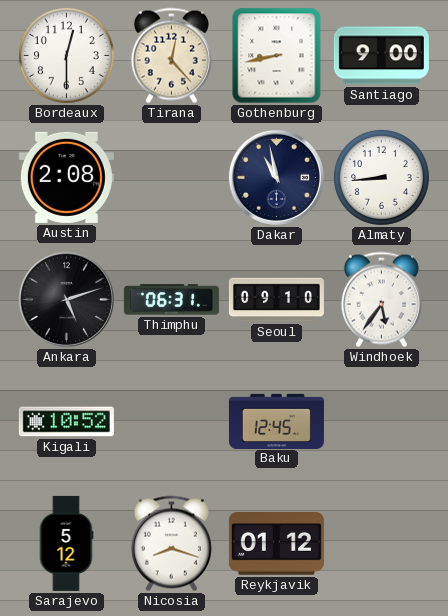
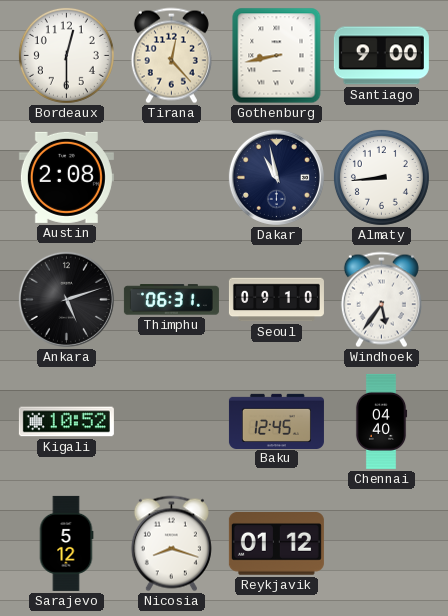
Chennai: none -> 04:40 (381, 421)
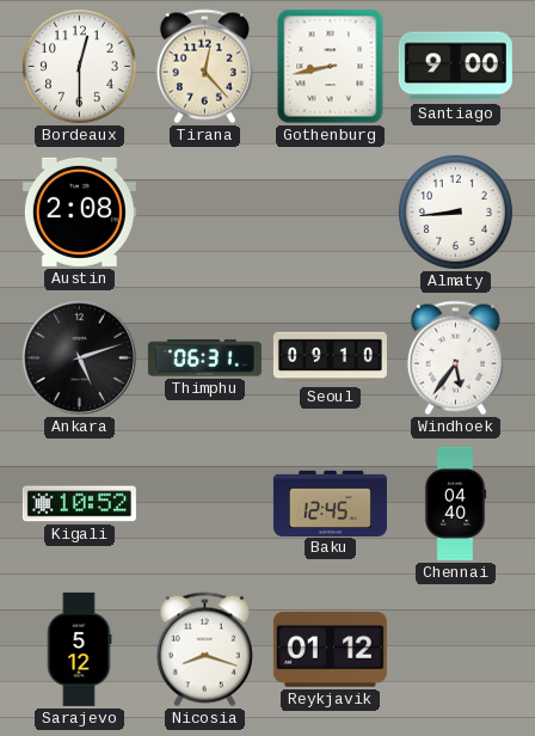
Dakar: 10:58 -> none (276, 177)
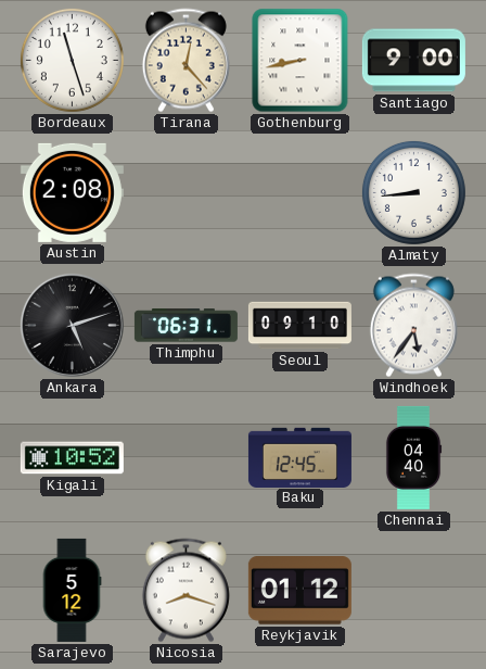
Bordeaux: 12:30 -> 11:27 (72, 60)
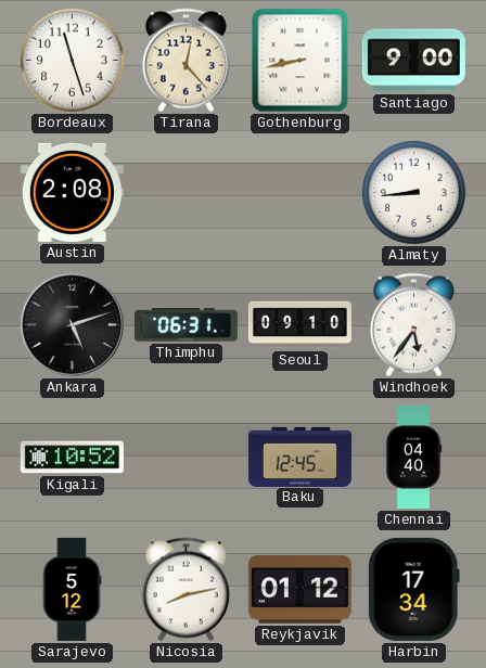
Nicosia: 8:18 -> 8:13 (186, 590)
Harbin: none -> 17:34 (413, 589)
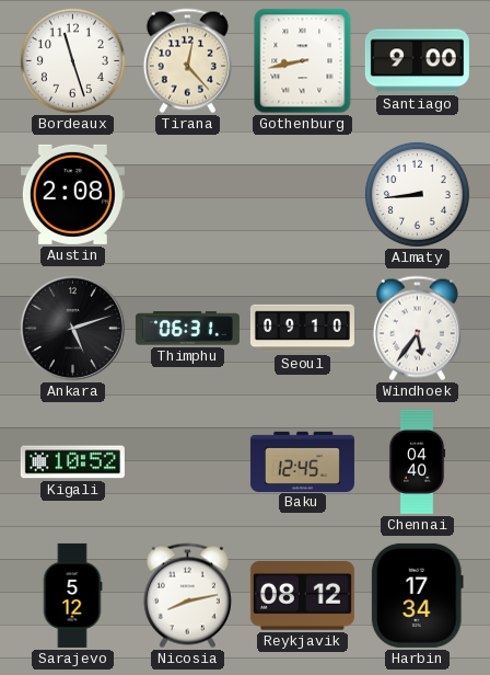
Reykjavik: 01:12 -> 08:12 (302, 596)
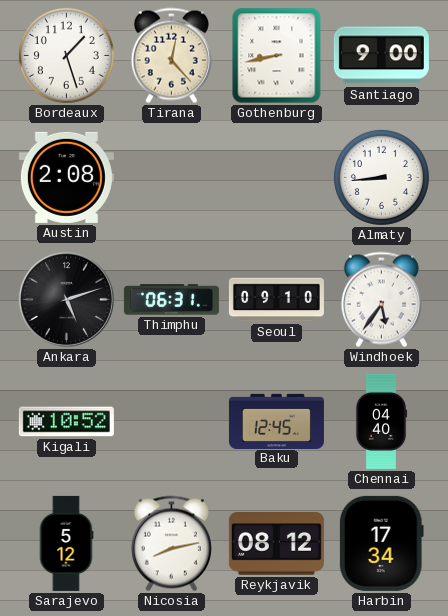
Bordeaux: 11:27 -> 1:27 (66, 55)
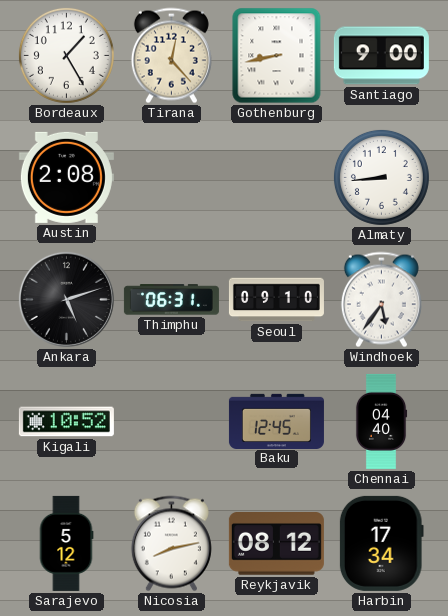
Bordeaux: 1:27 -> 1:25 (66, 55)
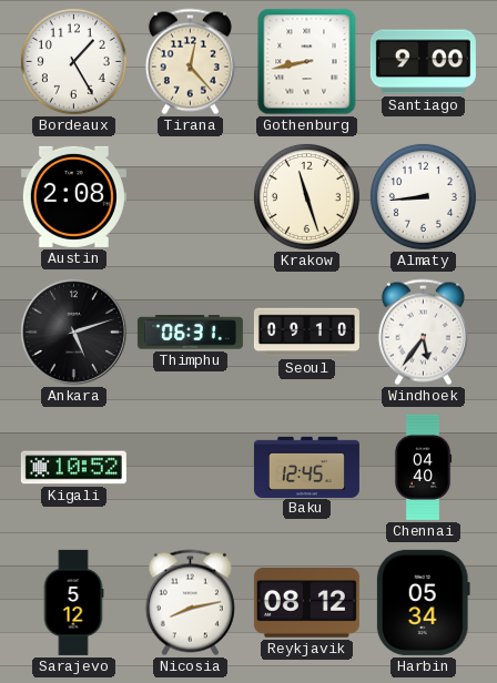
Krakow: none -> 11:27 (306, 196)
Harbin: 17:34 -> 05:34 (423, 602)
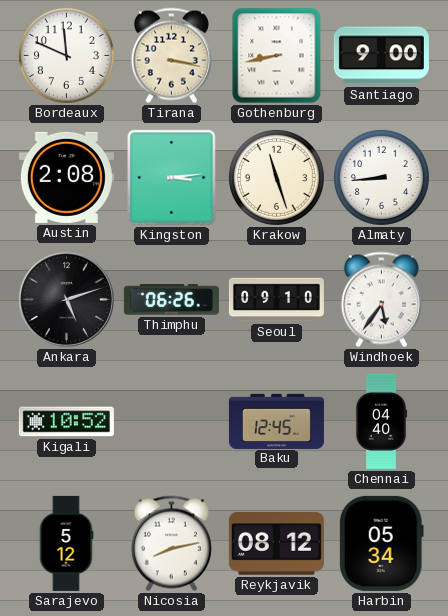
Bordeaux: 1:25 -> 11:49 (66, 55)
Tirana: 12:23 -> 3:17 (171, 56)
Kingston: none -> 3:14 (172, 178)
Thimphu: 06:31 -> 06:26 (171, 300)
